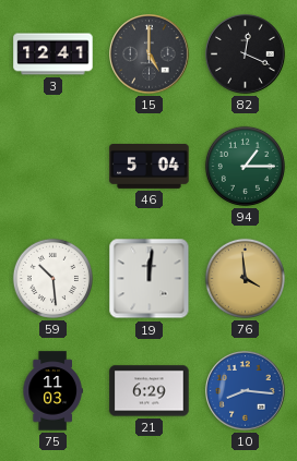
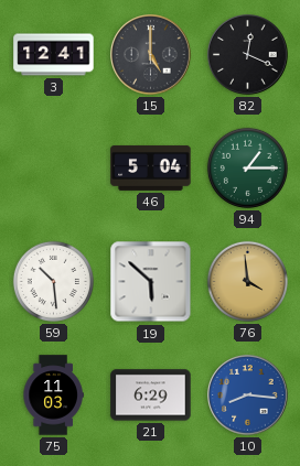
19: 12:01 -> 5:52 (151, 282)
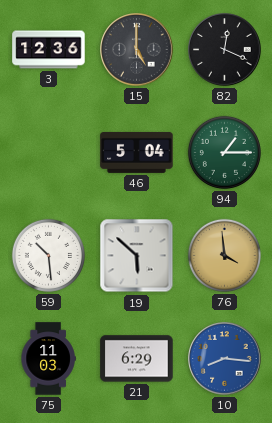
3: 12:41 -> 12:36 (49, 50)
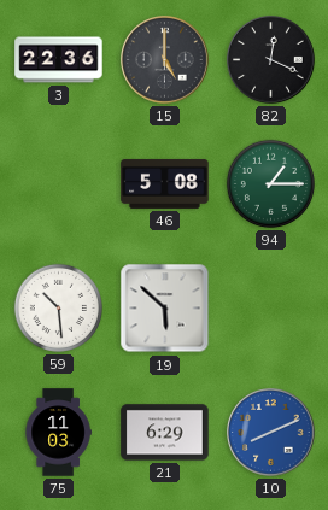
3: 12:36 -> 22:36 (59, 60)
46: 5:04 -> 5:08 (165, 183)
76: 3:59 -> none (224, 255)
10: 8:16 -> 8:11 (271, 433)
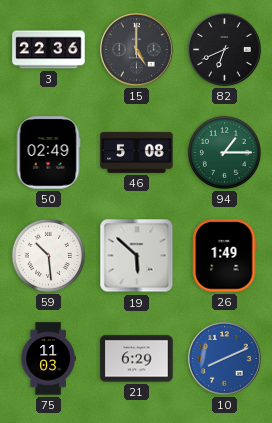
82: 12:19 -> 6:41 (225, 50)
50: none -> 02:49 (48, 153)
26: none -> 1:49 (225, 256)
